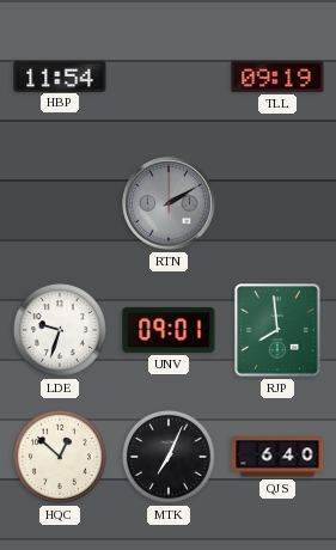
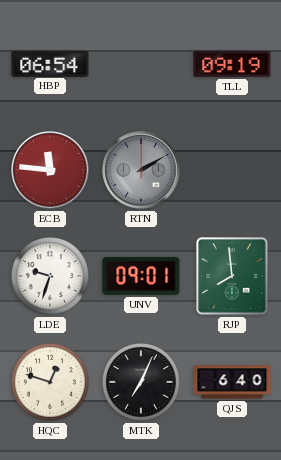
HBP: 11:54 -> 06:54 (50, 63)
ECB: none -> 11:46 (50, 170)
HQC: 12:52 -> 12:48 (50, 382)
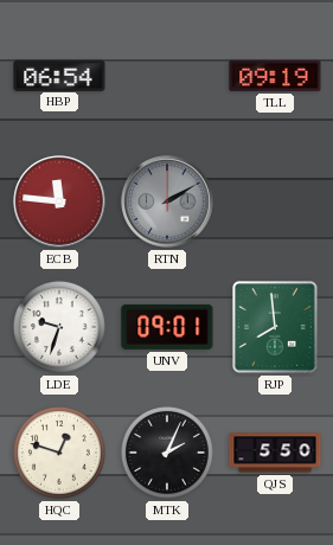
MTK: 7:04 -> 2:04 (167, 453)
QJS: 6:40 -> 5:50 (275, 453)
